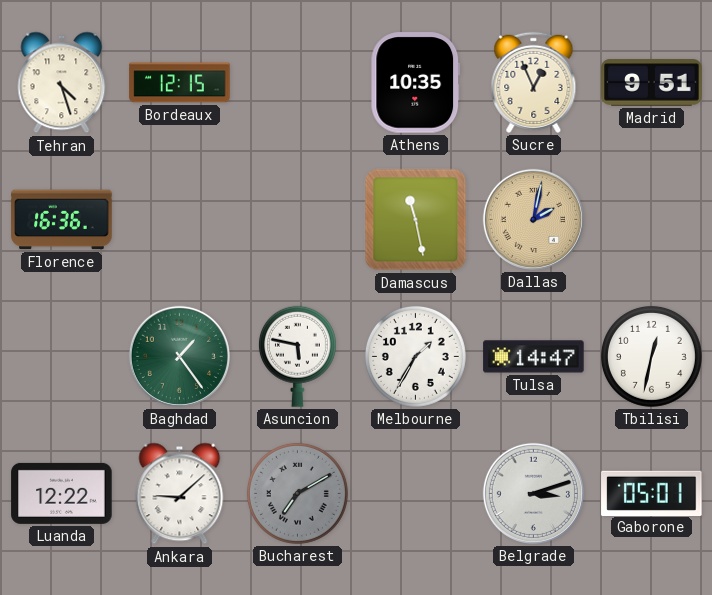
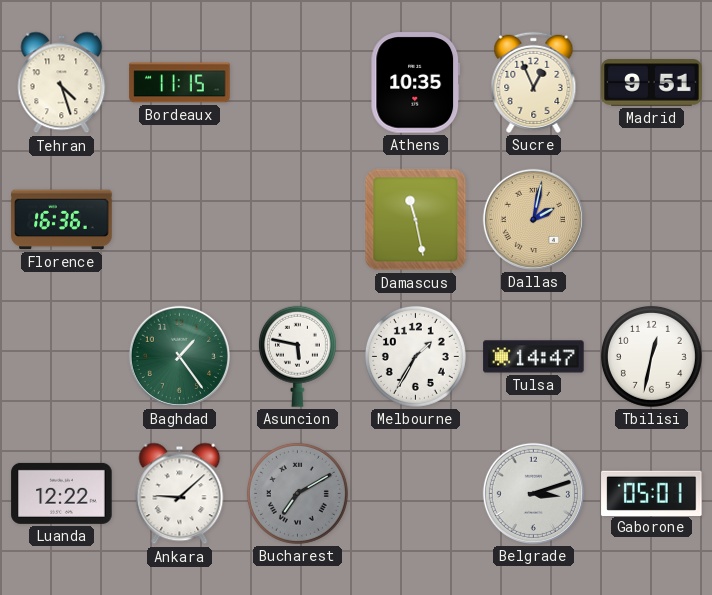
Bordeaux: 12:15 -> 11:15 (180, 83)
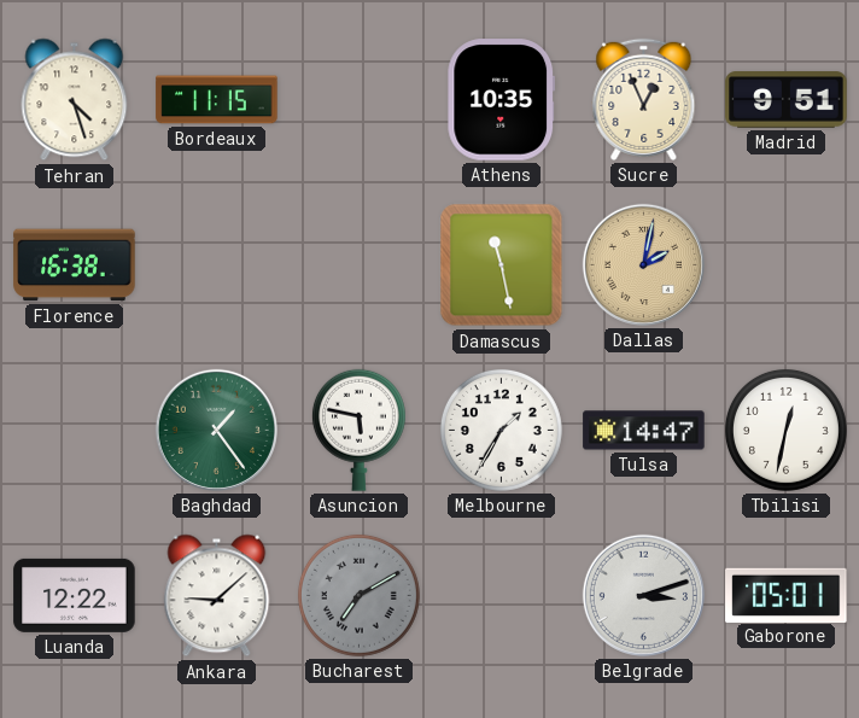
Florence: 16:36 -> 16:38 (75, 265)
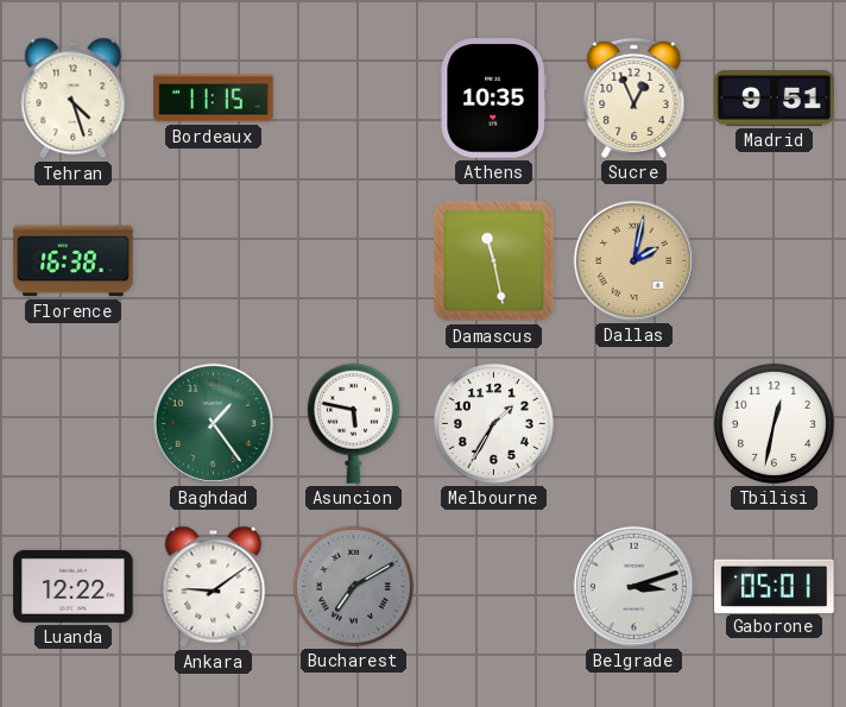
Tulsa: 14:47 -> none (644, 431)
Ankara: 9:08 -> 9:09 (214, 587)
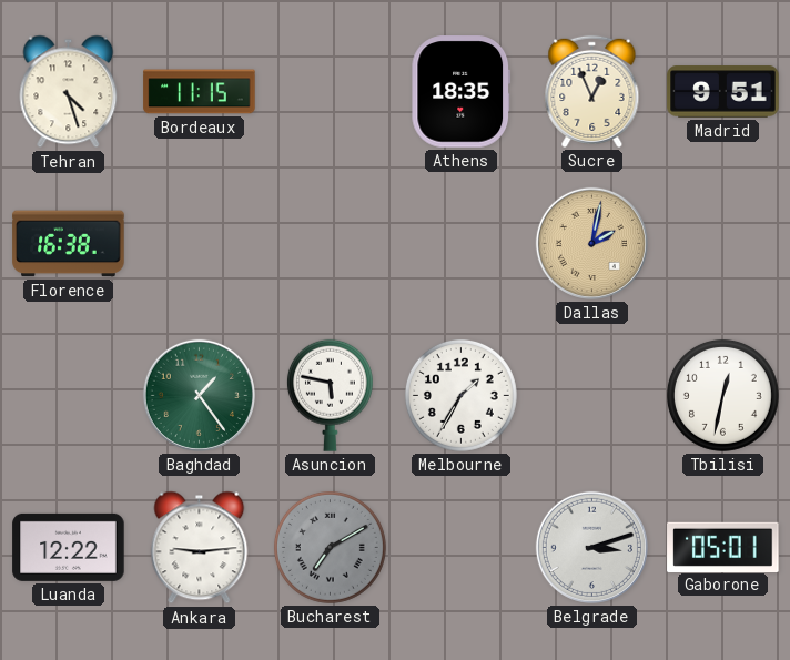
Athens: 10:35 -> 18:35 (462, 92)
Damascus: 11:28 -> none (494, 261)
Ankara: 9:09 -> 9:14 (200, 548)
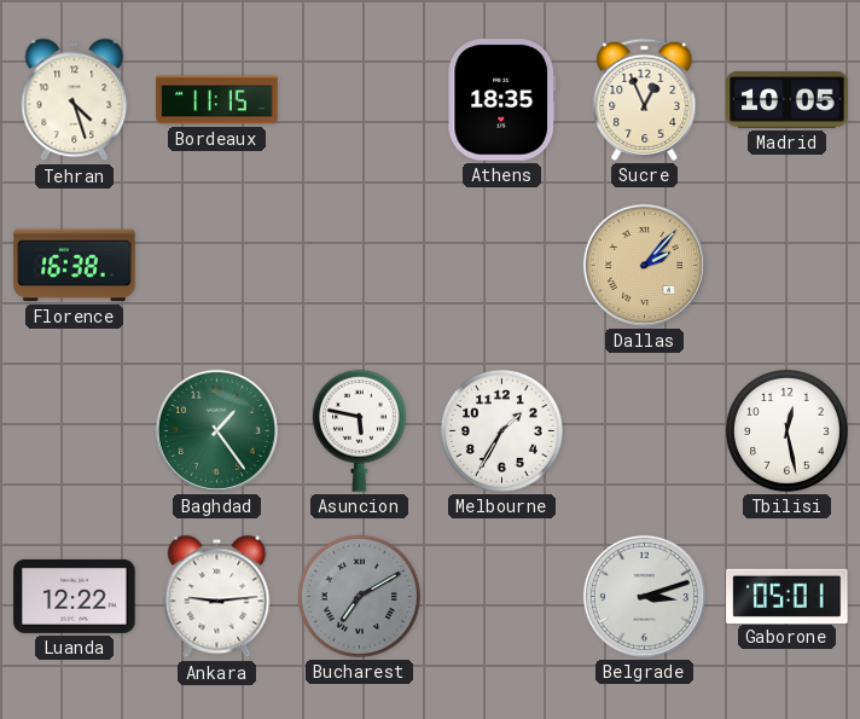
Madrid: 9:51 -> 10:05 (788, 100)
Dallas: 2:02 -> 2:07 (644, 265)
Tbilisi: 12:32 -> 12:28 (786, 430)
